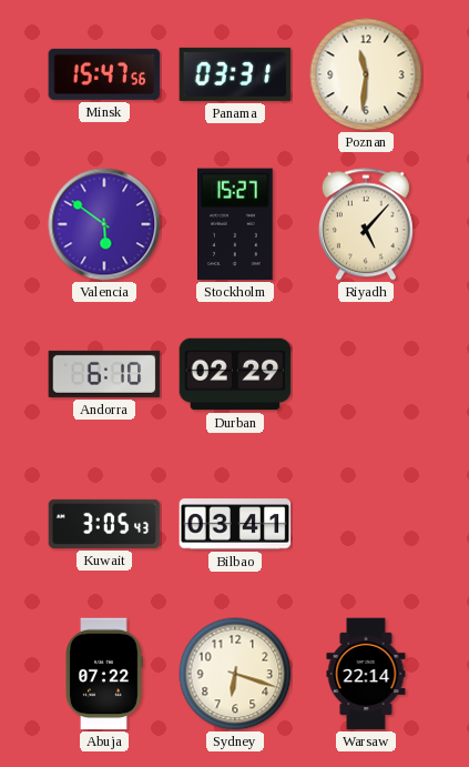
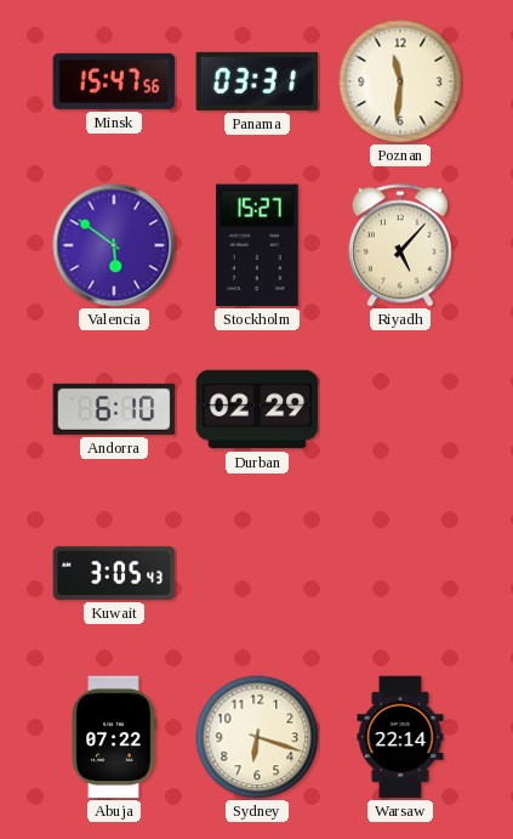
Bilbao: 03:41 -> none (235, 524)
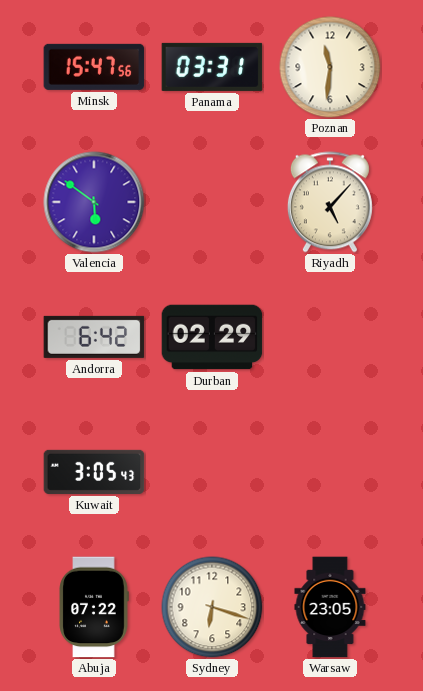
Stockholm: 15:27 -> none (258, 245)
Andorra: 6:10 -> 6:42 (94, 337)
Warsaw: 22:14 -> 23:05 (330, 607)
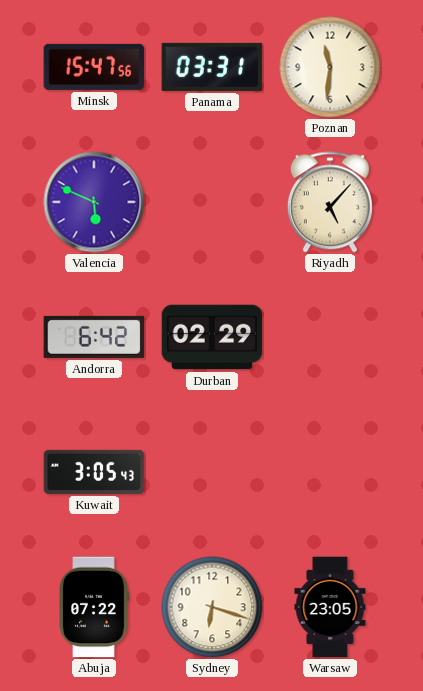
Valencia: 5:51 -> 5:49 (94, 202)
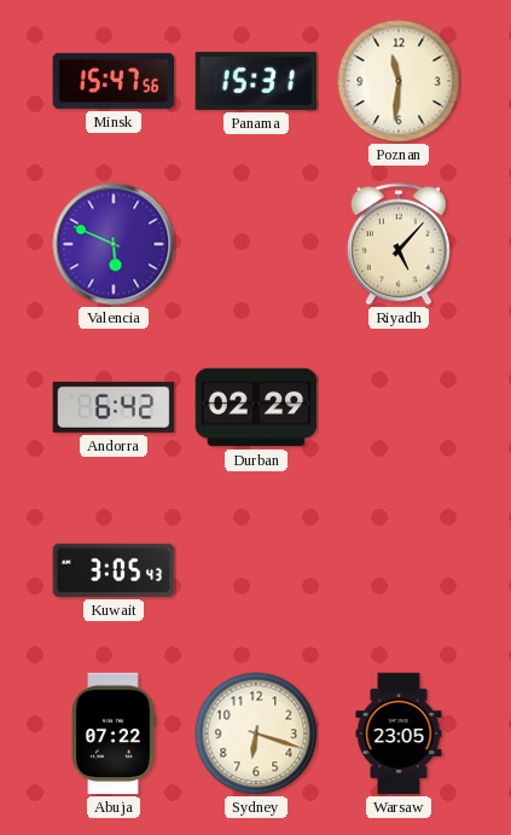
Panama: 03:31 -> 15:31 (256, 81)
